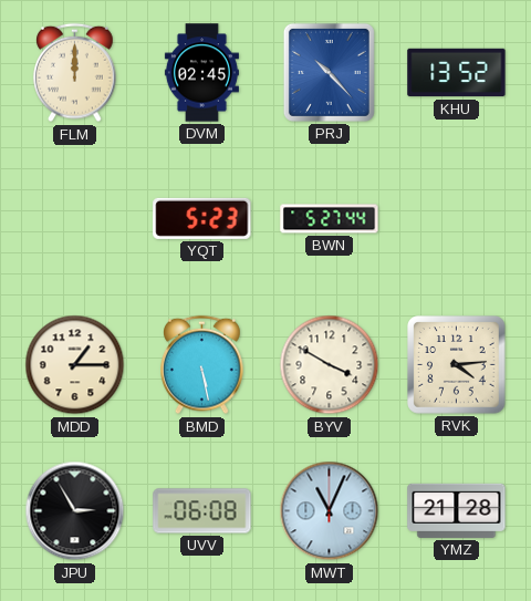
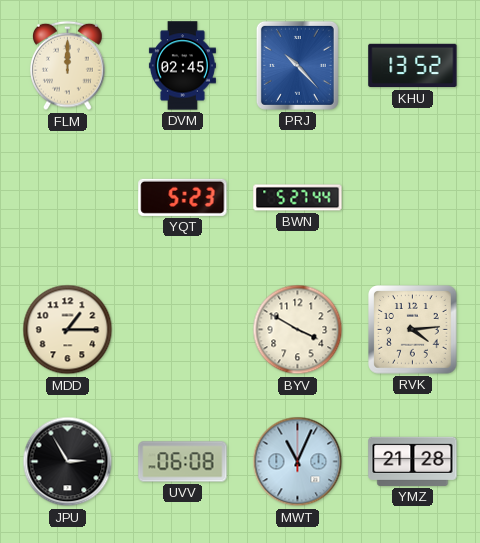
BMD: 5:28 -> none (202, 365)
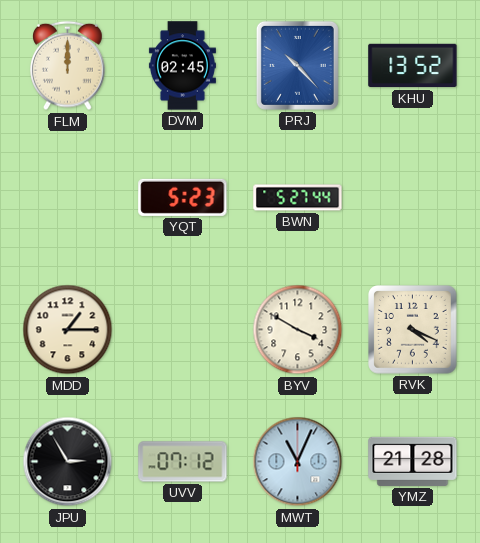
RVK: 4:14 -> 4:19 (413, 330)
UVV: 06:08 -> 07:12 (183, 462)
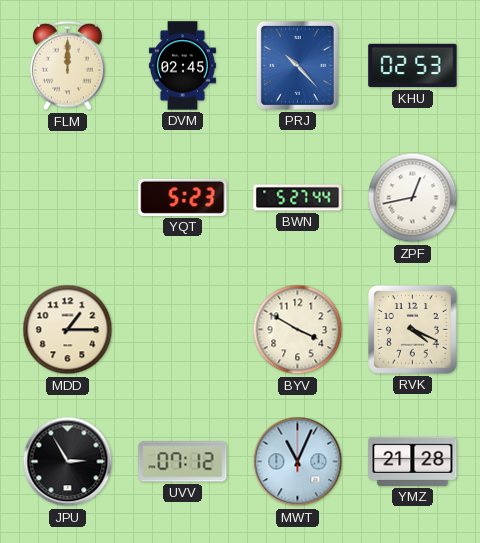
KHU: 13:52 -> 02:53 (413, 66)
ZPF: none -> 12:43 (413, 198)
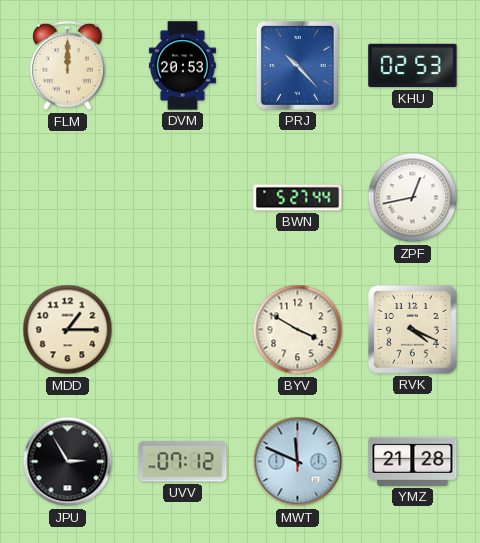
DVM: 02:45 -> 20:53 (182, 66)
YQT: 5:23 -> none (183, 197)
MWT: 11:04 -> 11:49 (298, 462)
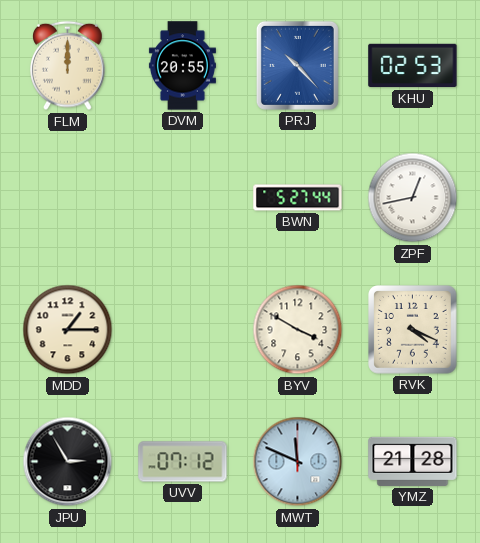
DVM: 20:53 -> 20:55 (182, 66)
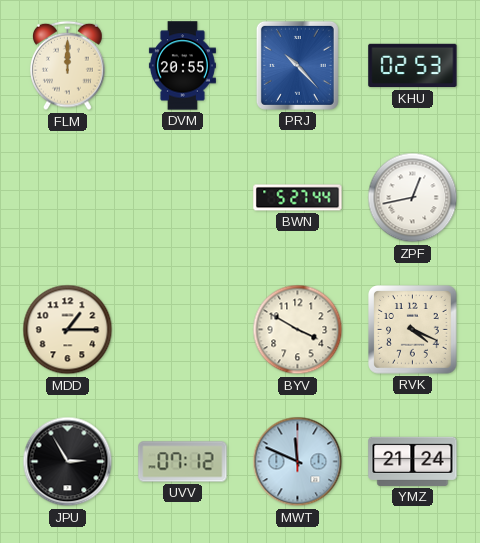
YMZ: 21:28 -> 21:24 (413, 461)
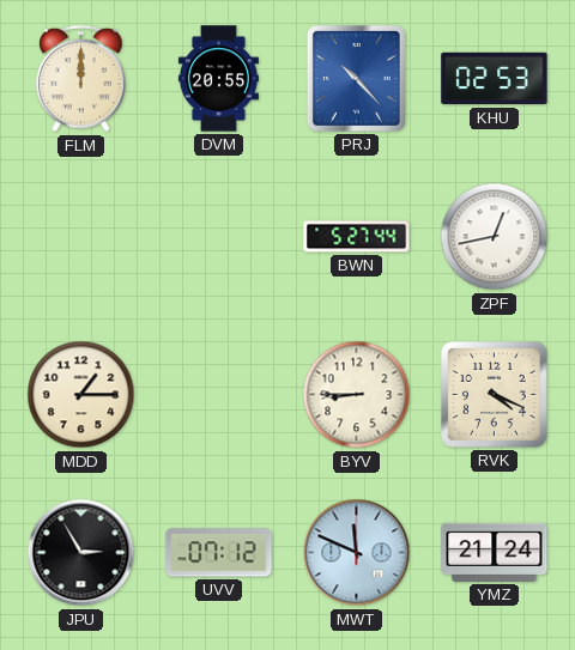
BYV: 3:50 -> 8:45 (357, 395)
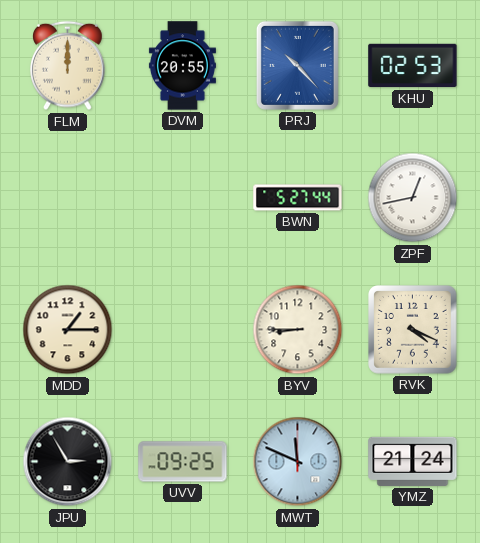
UVV: 07:12 -> 09:25 (183, 462)
